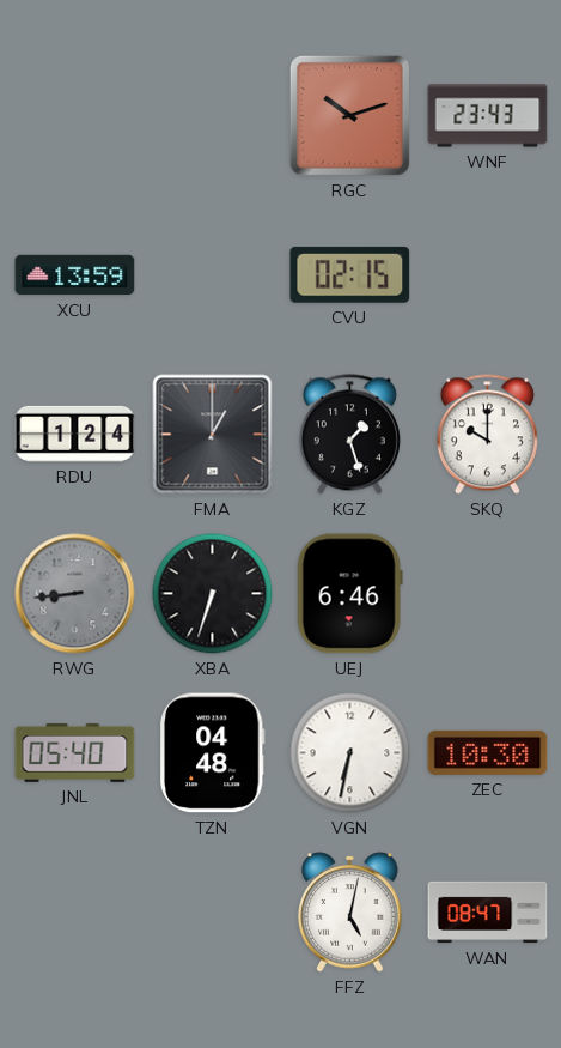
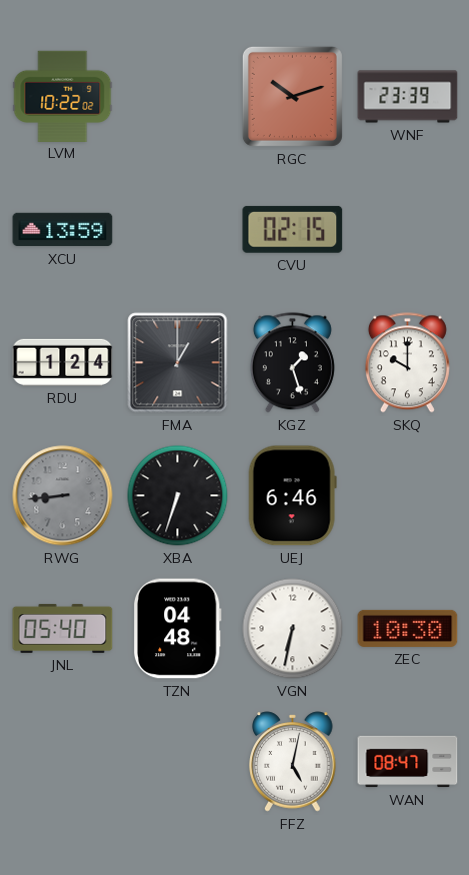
LVM: none -> 10:22 (63, 96)
WNF: 23:43 -> 23:39 (408, 97)
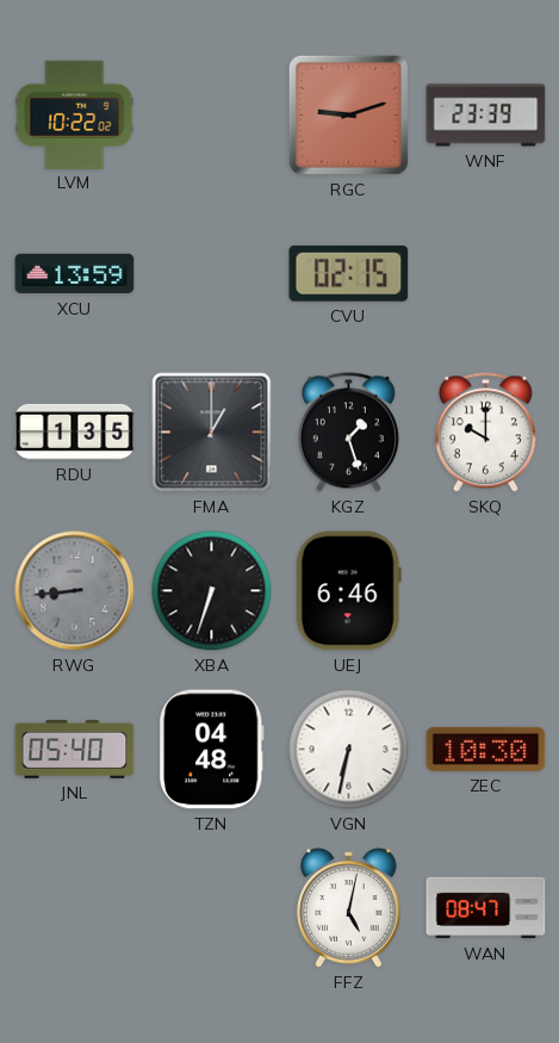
RGC: 10:12 -> 9:12 (348, 114)
RDU: 1:24 -> 1:35 (75, 432)
